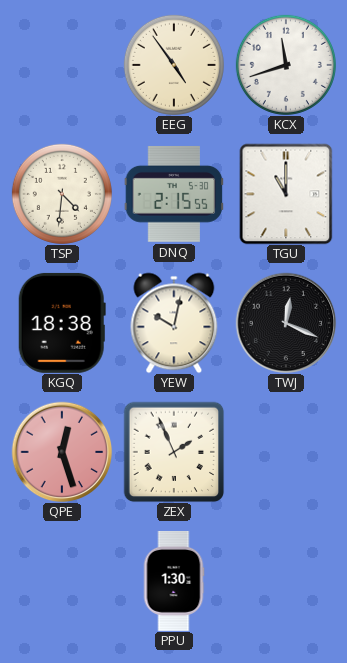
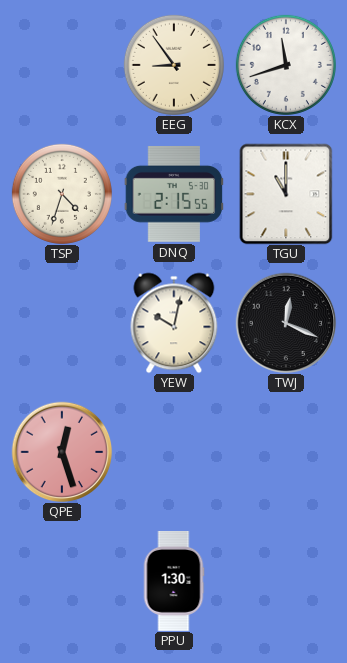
EEG: 4:54 -> 8:54 (174, 65)
TSP: 4:31 -> 4:33 (62, 194)
KGQ: 18:38 -> none (62, 323)
ZEX: 1:56 -> none (174, 452)
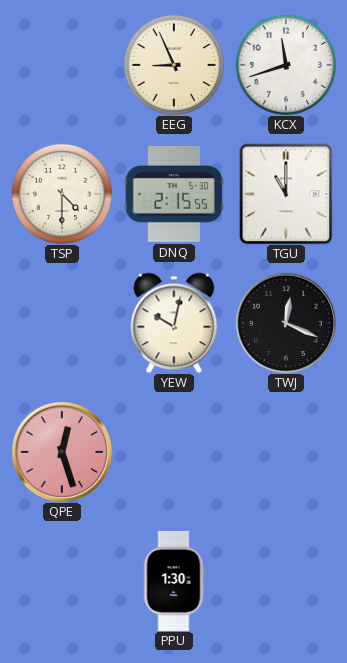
EEG: 8:54 -> 8:56 (174, 65)
TSP: 4:33 -> 4:30 (62, 194)
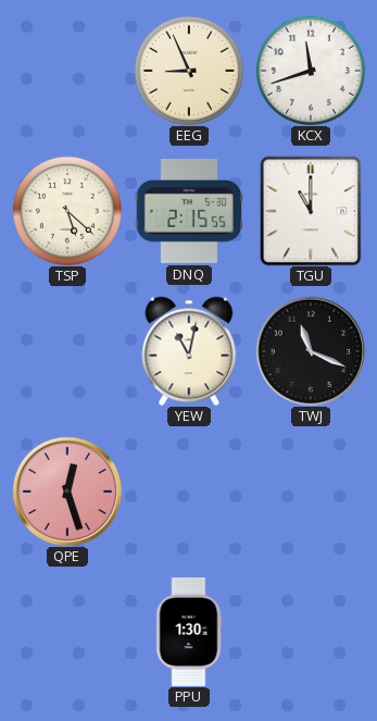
TSP: 4:30 -> 5:22 (67, 211)
YEW: 10:02 -> 11:02 (189, 351)
TWJ: 12:19 -> 11:19 (311, 351)
